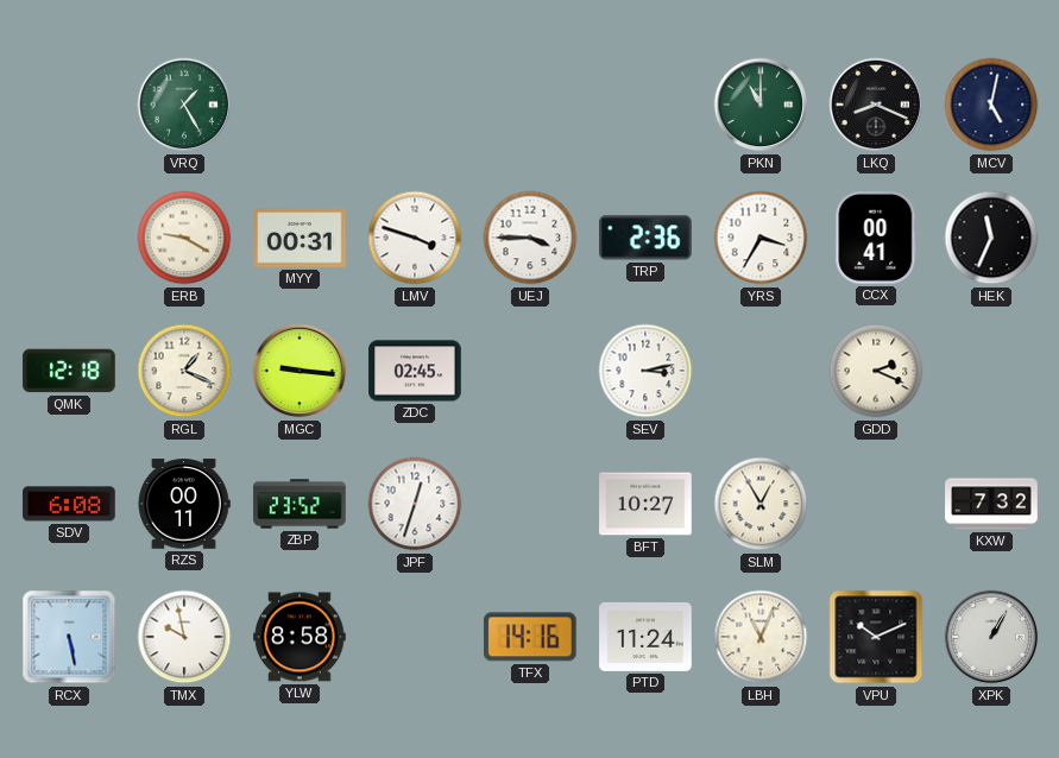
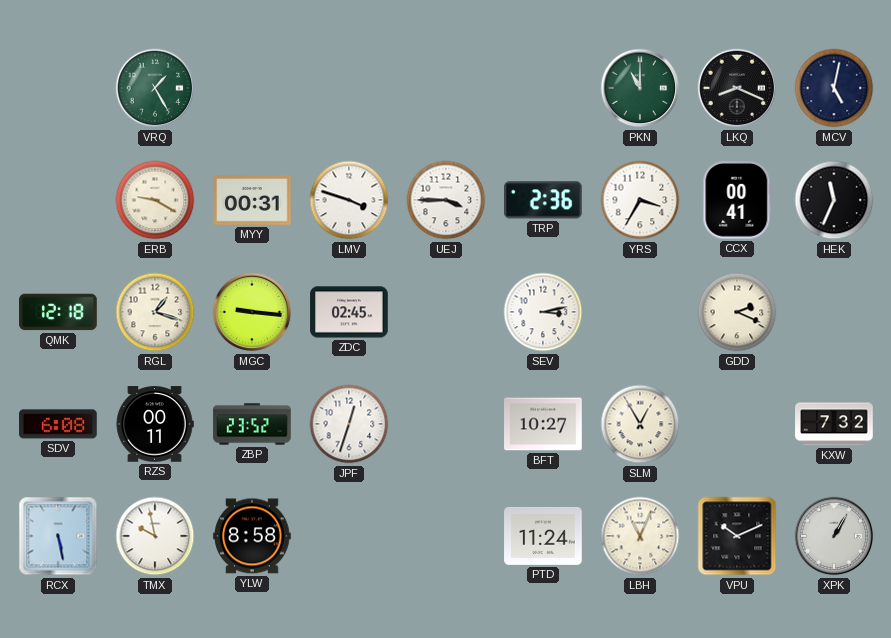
RGL: 1:19 -> 1:18 (155, 312)
TFX: 14:16 -> none (530, 637)
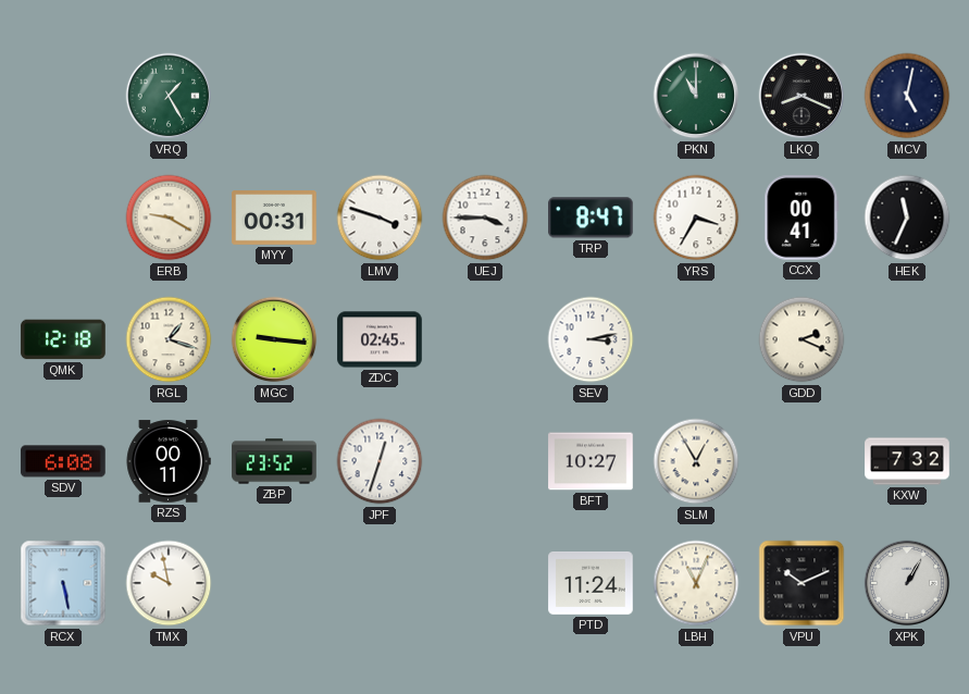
TRP: 2:36 -> 8:47 (592, 218)
YLW: 8:58 -> none (252, 536)
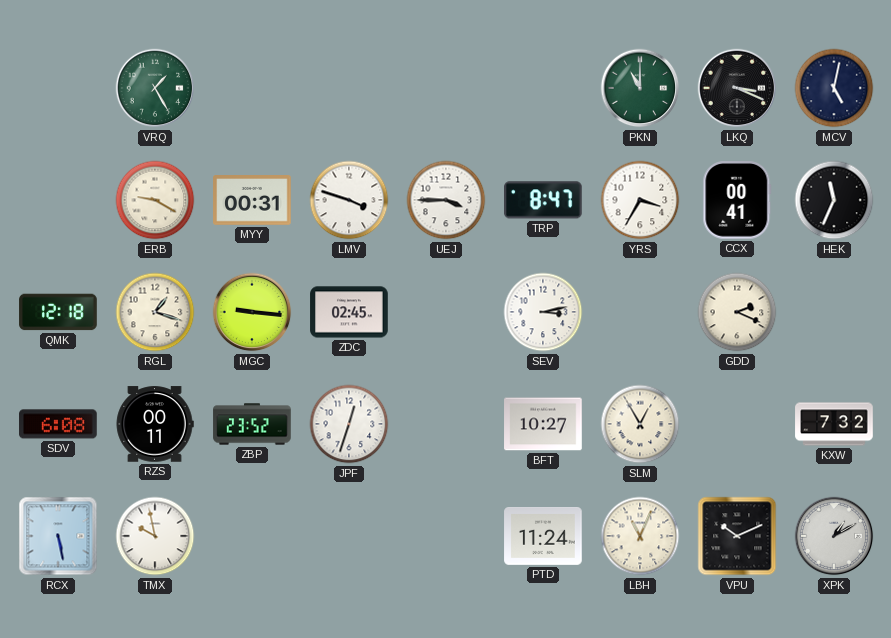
LKQ: 8:19 -> 3:19 (737, 88)
XPK: 1:05 -> 1:10 (834, 536)
